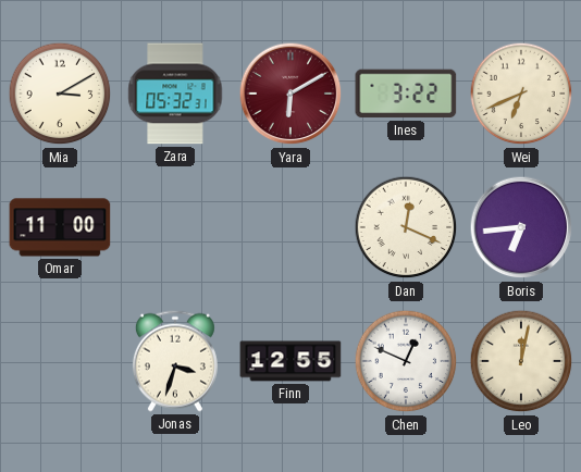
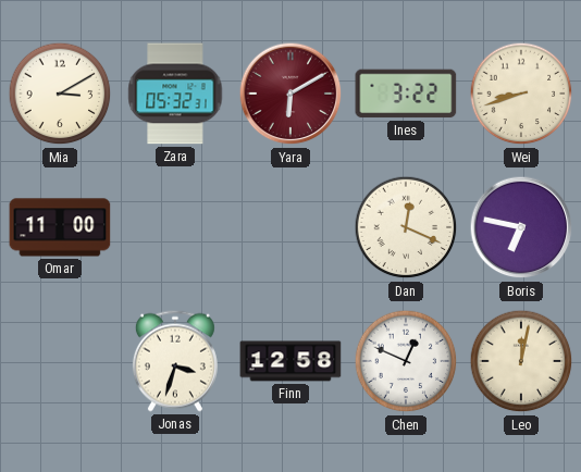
Wei: 6:41 -> 8:42 (521, 94)
Boris: 6:44 -> 6:47 (521, 227)
Finn: 12:55 -> 12:58 (290, 361)
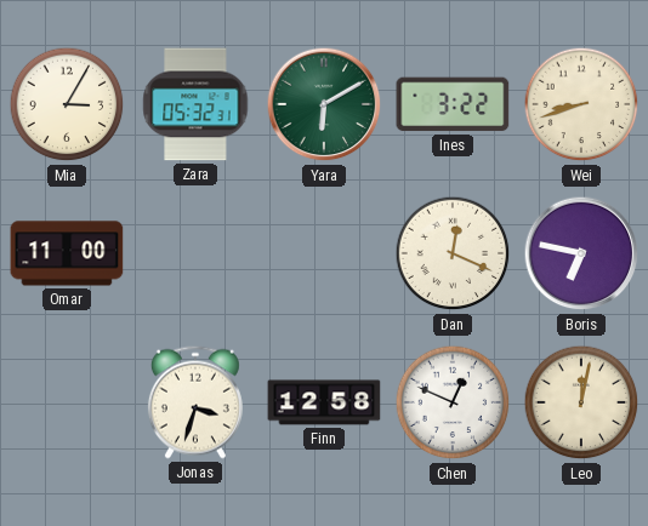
Mia: 3:10 -> 3:05 (67, 104)
Yara dial: burgundy -> green (324, 104)
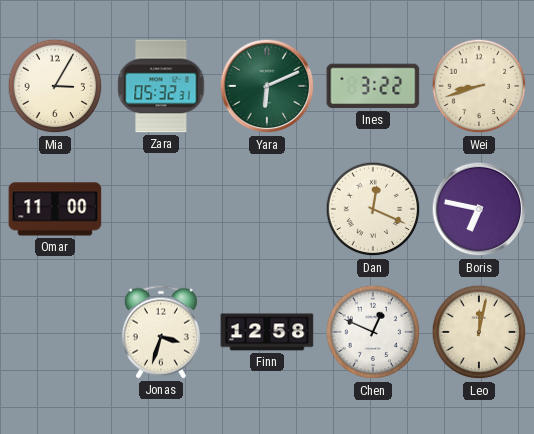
Yara: 6:10 -> 6:11 (267, 86)
